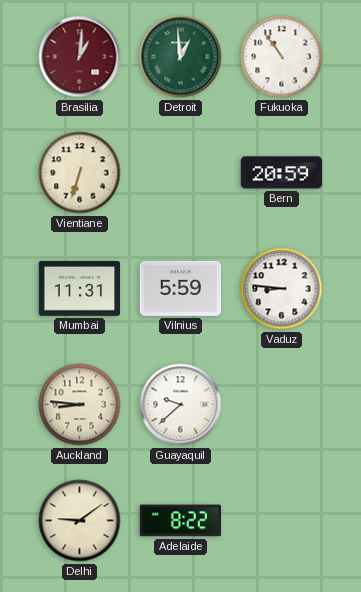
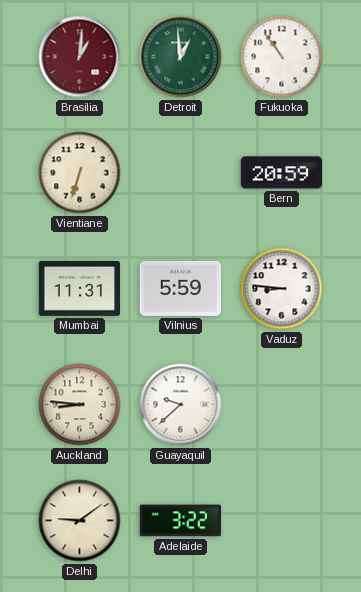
Adelaide: 8:22 -> 3:22 (180, 521)
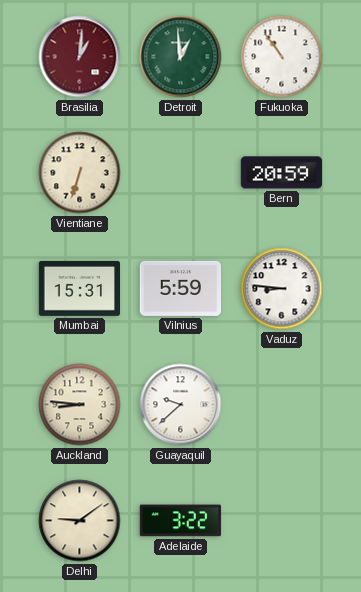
Mumbai: 11:31 -> 15:31 (79, 288)
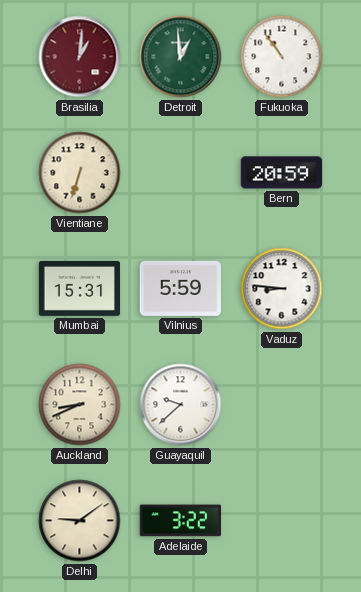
Auckland: 8:46 -> 8:41 (80, 405)
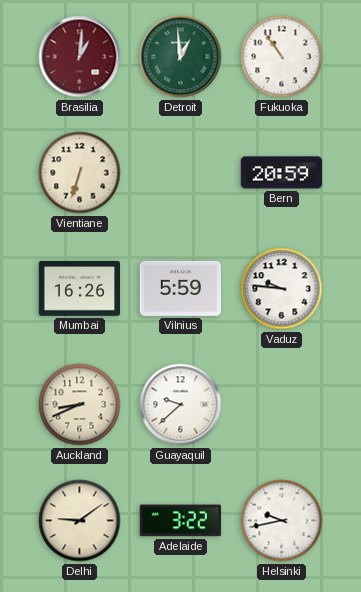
Mumbai: 15:31 -> 16:26 (79, 288)
Vaduz: 8:46 -> 9:46 (282, 289)
Helsinki: none -> 9:43 (282, 521)
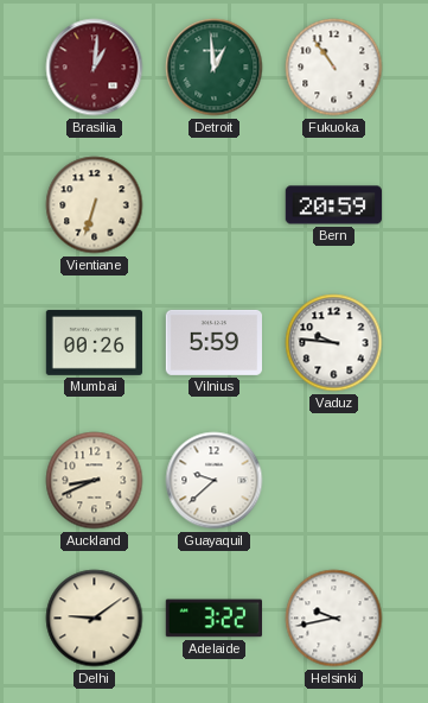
Mumbai: 16:26 -> 00:26 (94, 342)
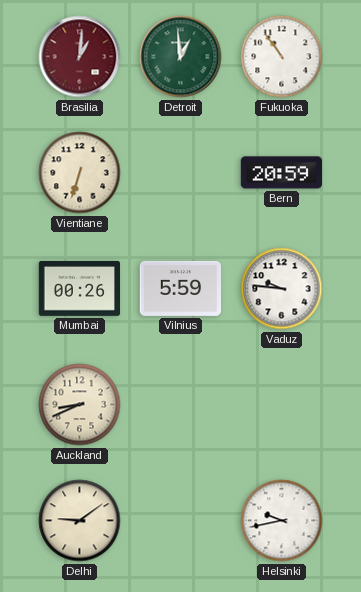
Guayaquil: 9:38 -> none (215, 481)
Adelaide: 3:22 -> none (213, 619)
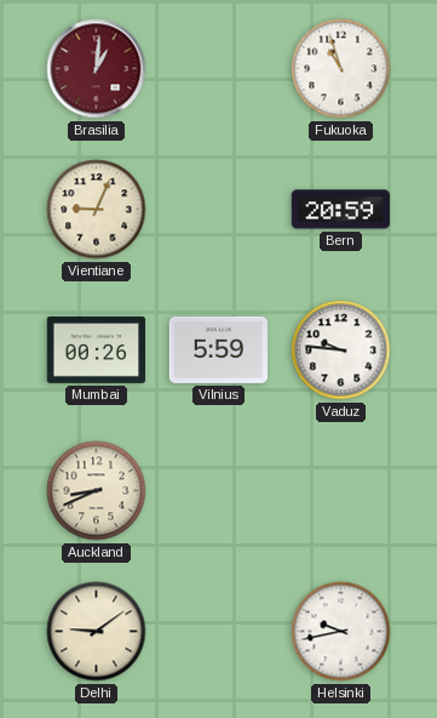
Detroit: 12:59 -> none (181, 57)
Fukuoka: 10:54 -> 10:57 (341, 69)
Vientiane: 6:33 -> 9:04 (97, 210)
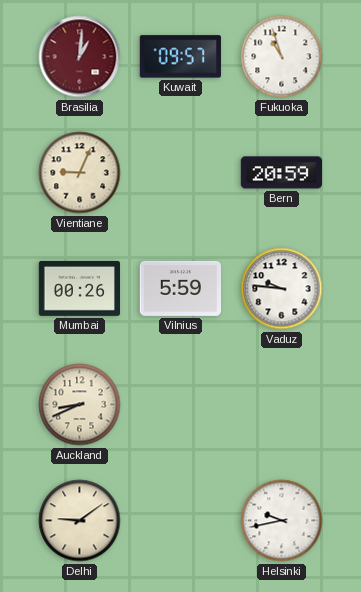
Kuwait: none -> 09:57 (180, 57)
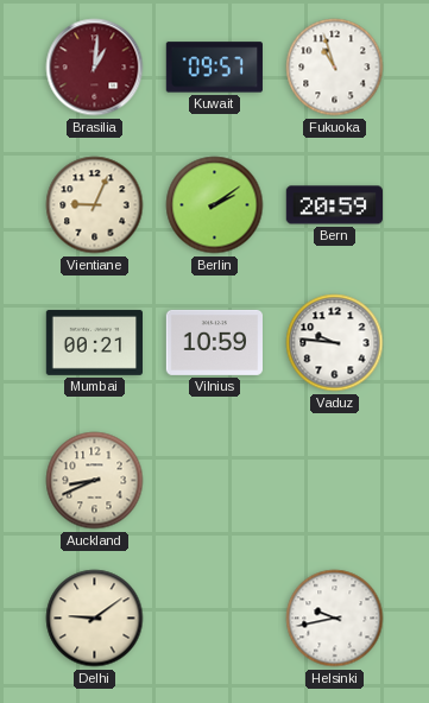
Berlin: none -> 2:09 (215, 205)
Mumbai: 00:26 -> 00:21 (94, 342)
Vilnius: 5:59 -> 10:59 (214, 342)
